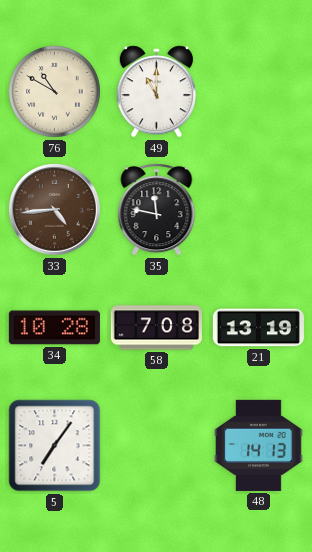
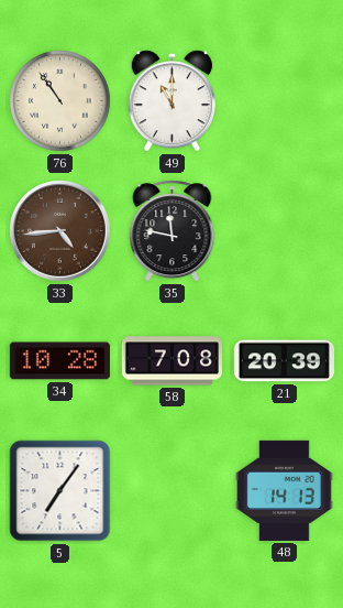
76: 10:50 -> 10:54 (60, 101)
21: 13:19 -> 20:39 (284, 361)
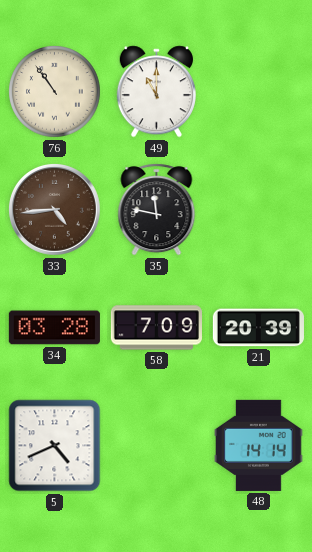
34: 10:28 -> 03:28 (54, 328)
58: 7:08 -> 7:09 (156, 328)
5: 7:06 -> 4:41 (55, 446)
48: 14:13 -> 14:14 (259, 445)
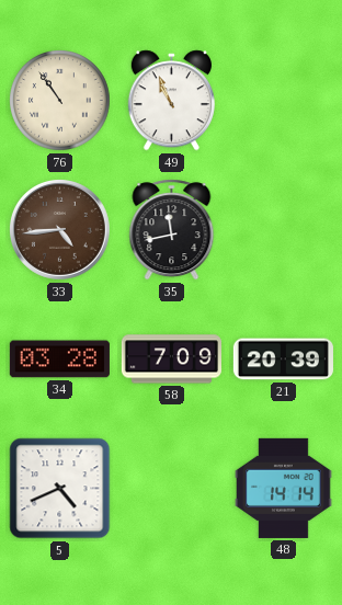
49: 11:00 -> 10:56 (171, 101)
35: 11:47 -> 11:43 (172, 230)
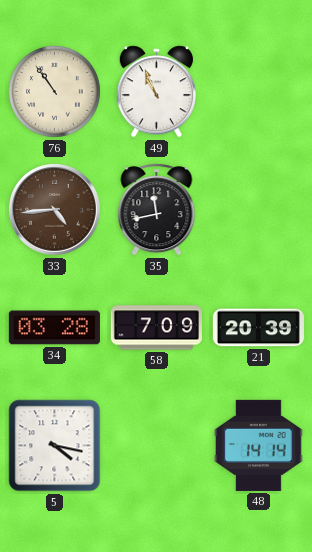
5: 4:41 -> 4:17 (55, 446)
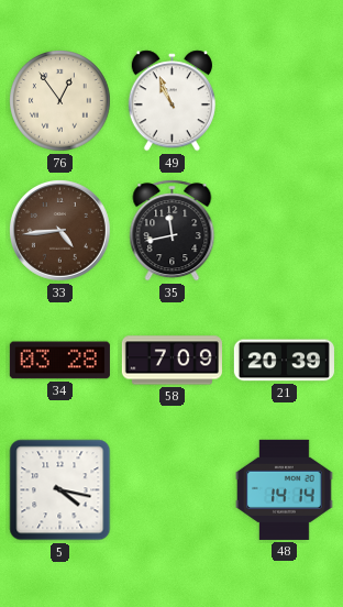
76: 10:54 -> 12:54 (60, 101)
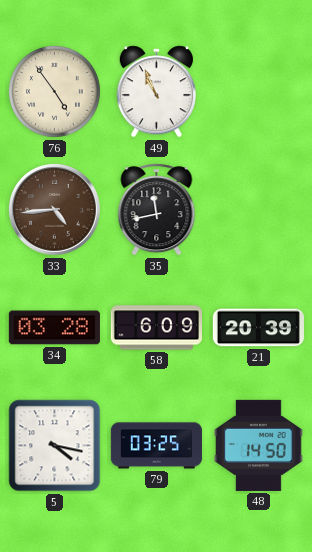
76: 12:54 -> 4:54 (55, 92)
58: 7:09 -> 6:09 (156, 328)
79: none -> 03:25 (156, 446)
48: 14:14 -> 14:50 (259, 445)
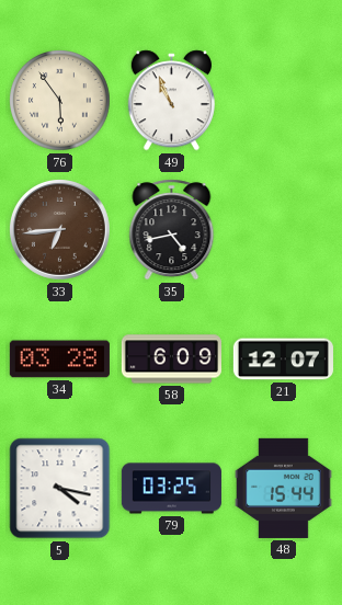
76: 4:54 -> 5:54 (60, 101)
33: 4:44 -> 6:44 (60, 230)
35: 11:43 -> 4:43 (172, 230)
21: 20:39 -> 12:07 (283, 359)
48: 14:50 -> 15:44 (284, 488)
